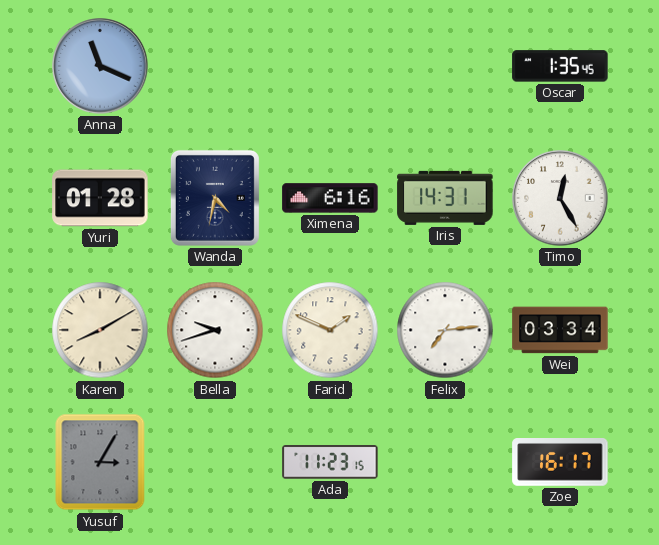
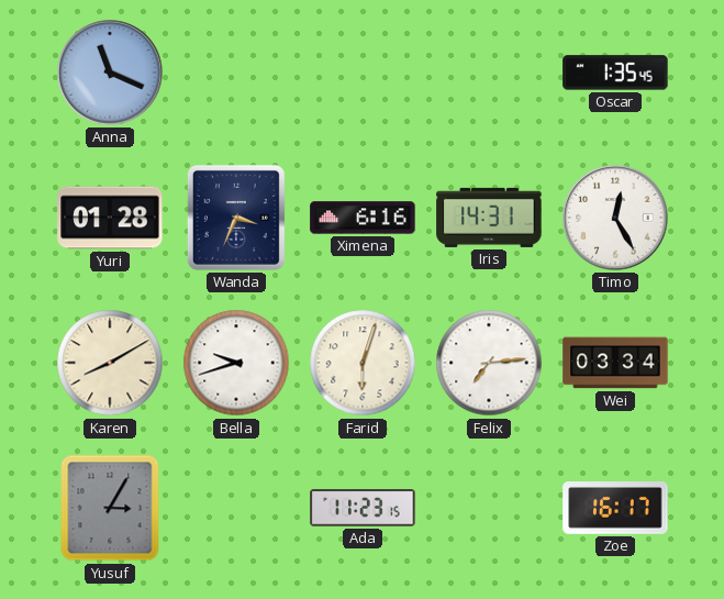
Wanda: 4:32 -> 3:34 (236, 218)
Farid: 1:49 -> 6:03 (363, 363)
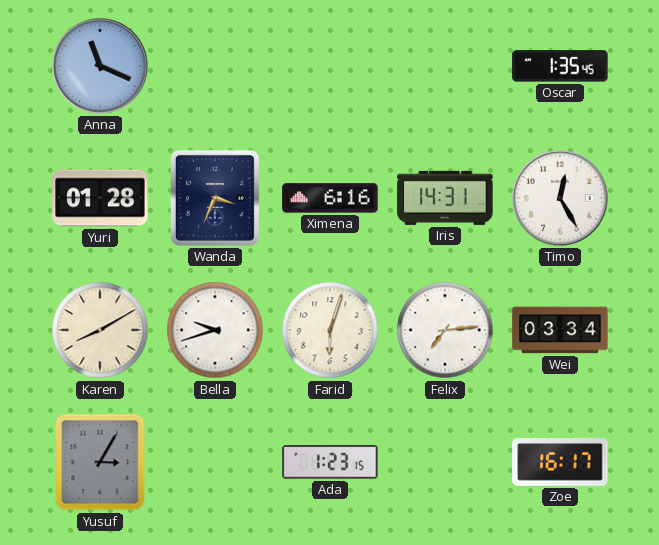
Ada: 11:23 -> 1:23 (330, 462)
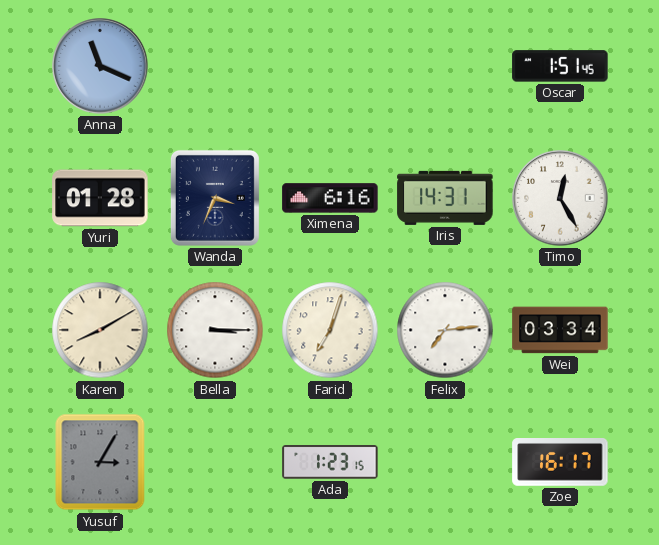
Oscar: 1:35 -> 1:51 (560, 66)
Bella: 9:42 -> 3:15 (215, 330)
Farid: 6:03 -> 7:03 (330, 330)
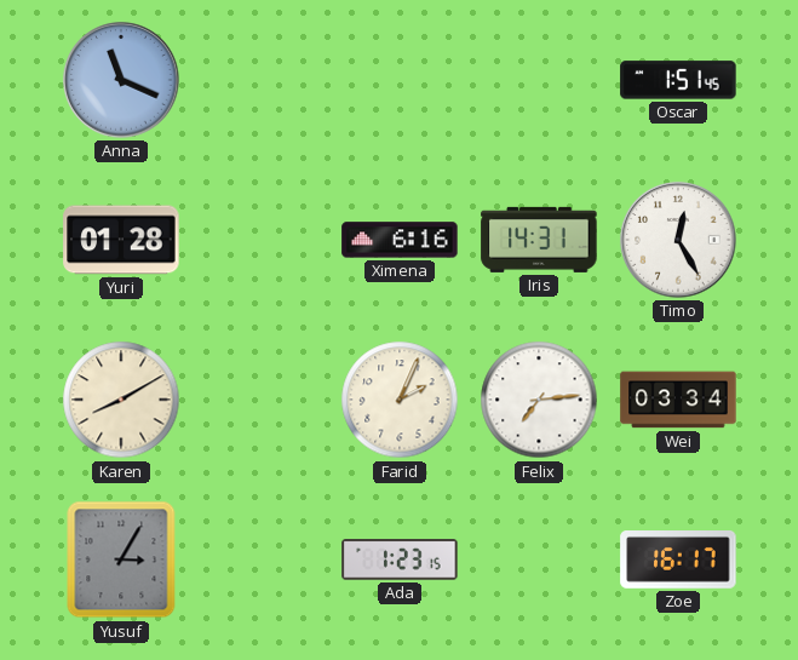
Wanda: 3:34 -> none (215, 198)
Bella: 3:15 -> none (215, 330)
Farid: 7:03 -> 2:04 (400, 400)
